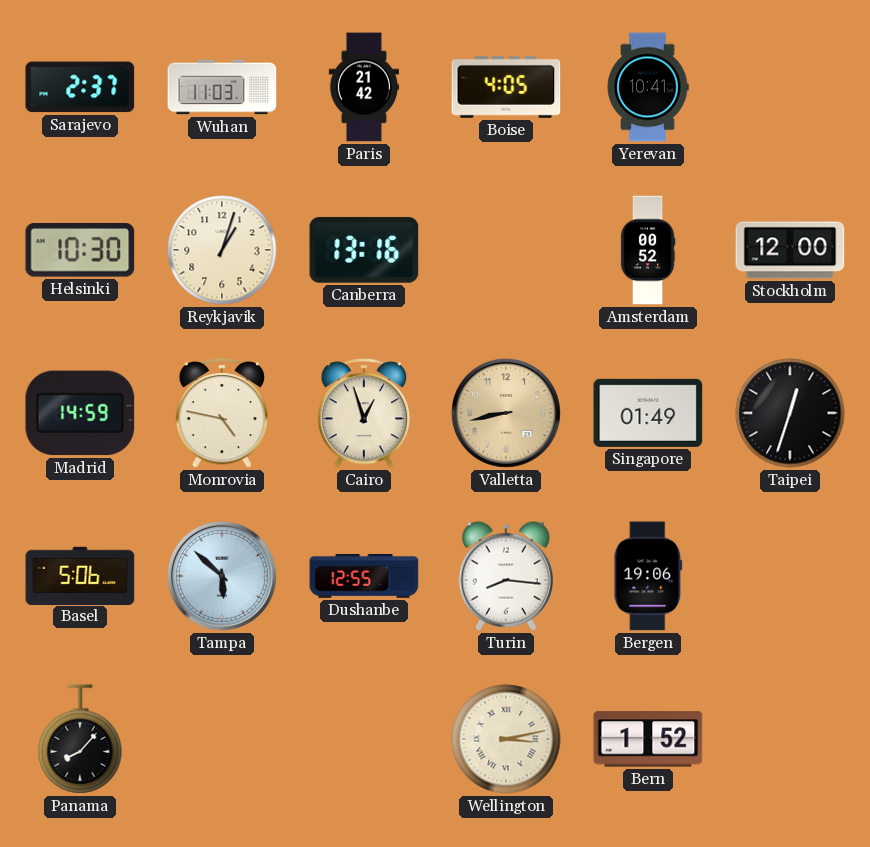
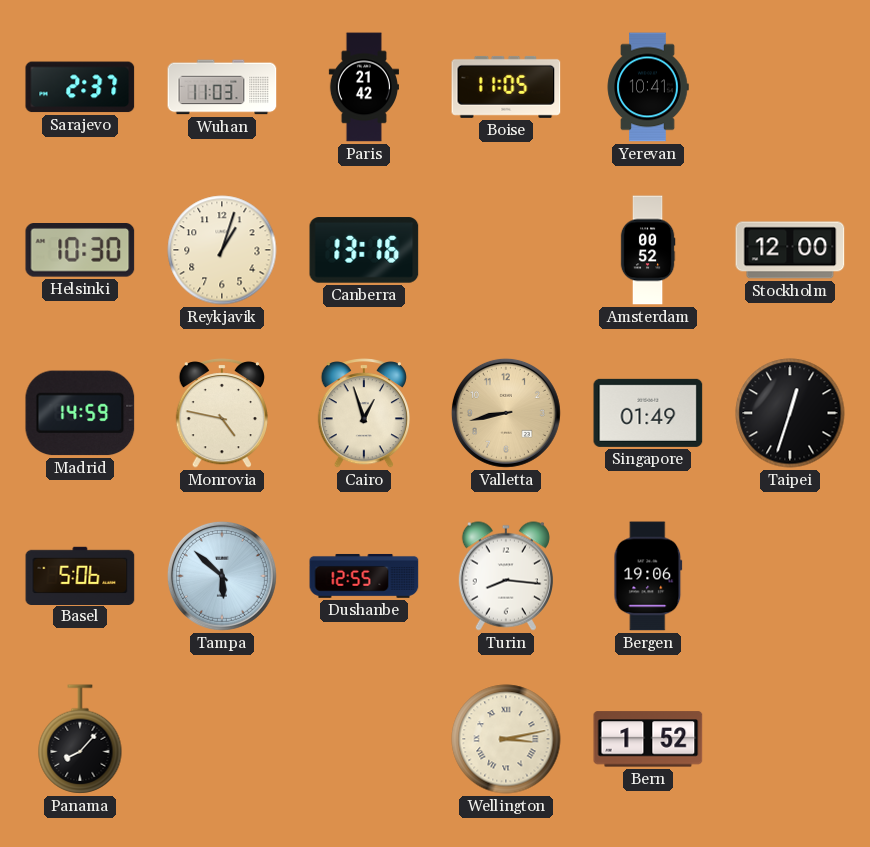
Boise: 4:05 -> 11:05 (506, 87)
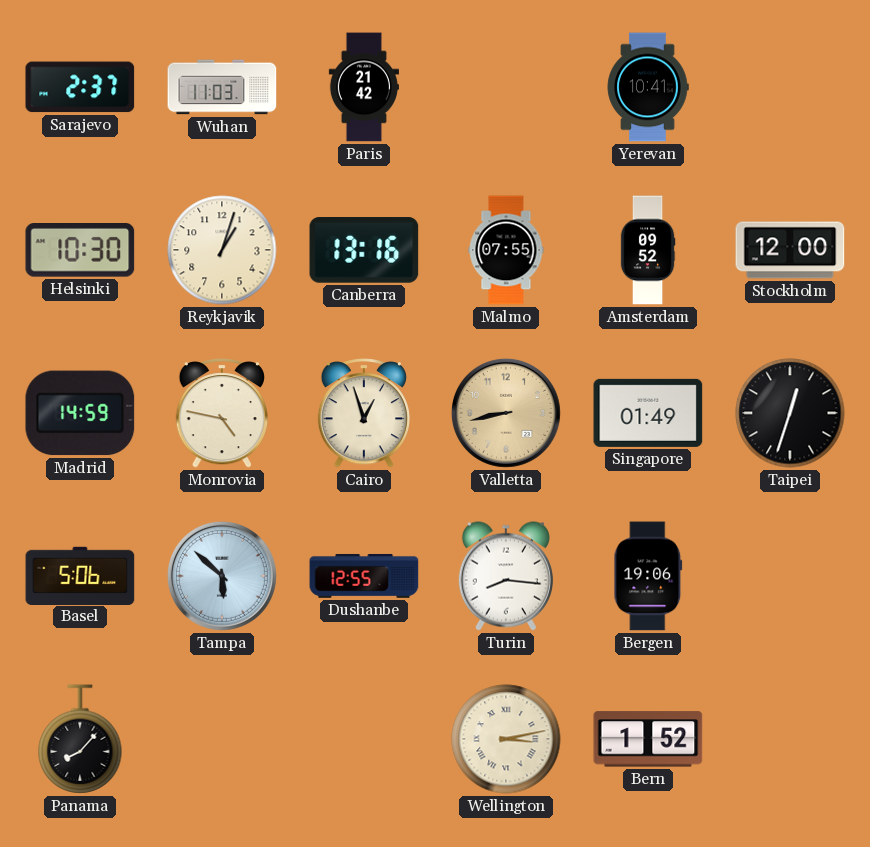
Boise: 11:05 -> none (506, 87)
Malmo: none -> 07:55 (506, 250)
Amsterdam: 00:52 -> 09:52 (648, 250)
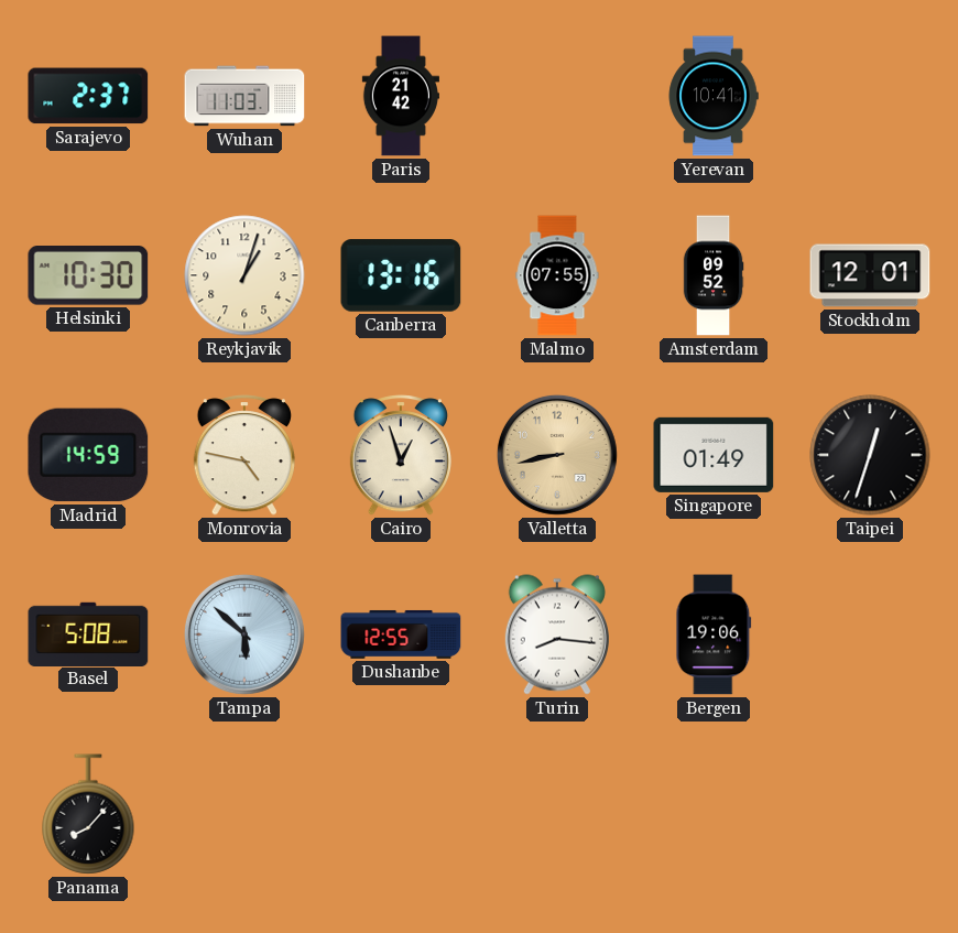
Stockholm: 12:00 -> 12:01 (870, 275)
Basel: 5:06 -> 5:08 (88, 633)
Wellington: 3:13 -> none (506, 739)
Bern: 1:52 -> none (648, 739)
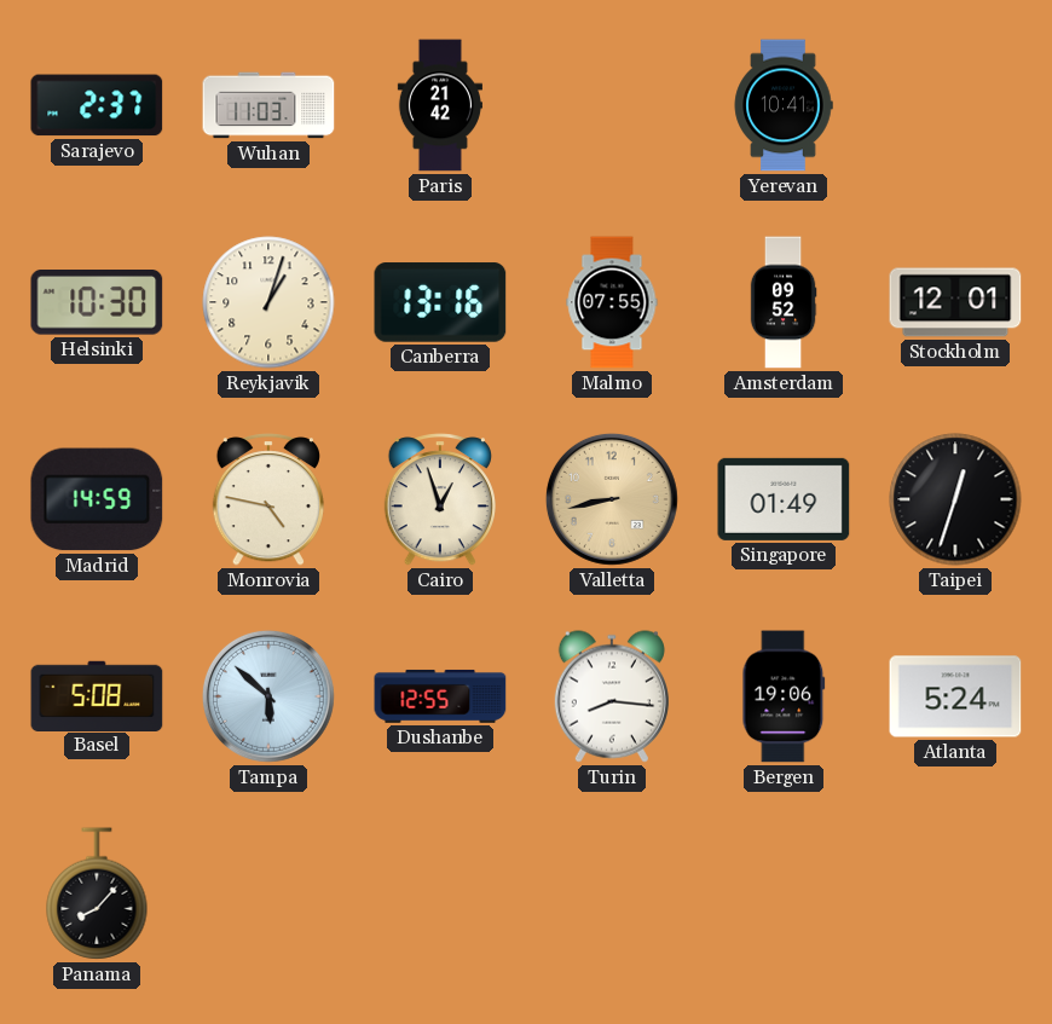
Atlanta: none -> 5:24 (955, 696)
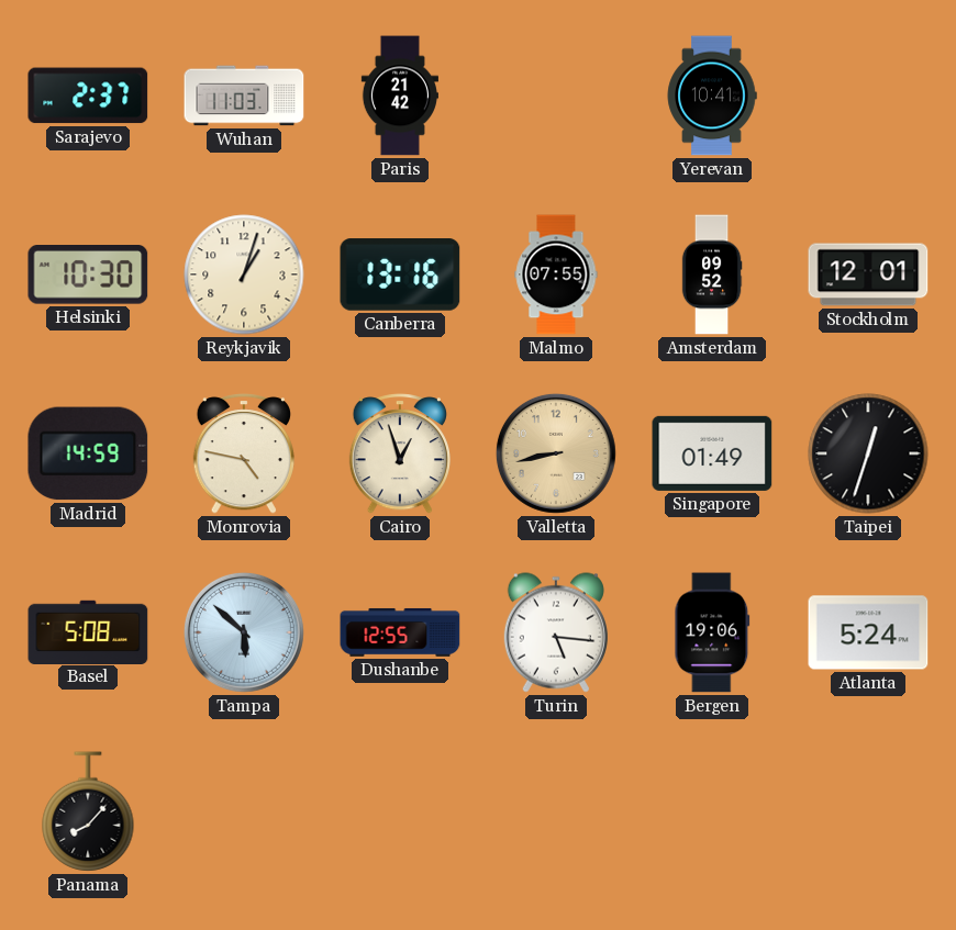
Turin: 8:16 -> 5:16 (556, 632)
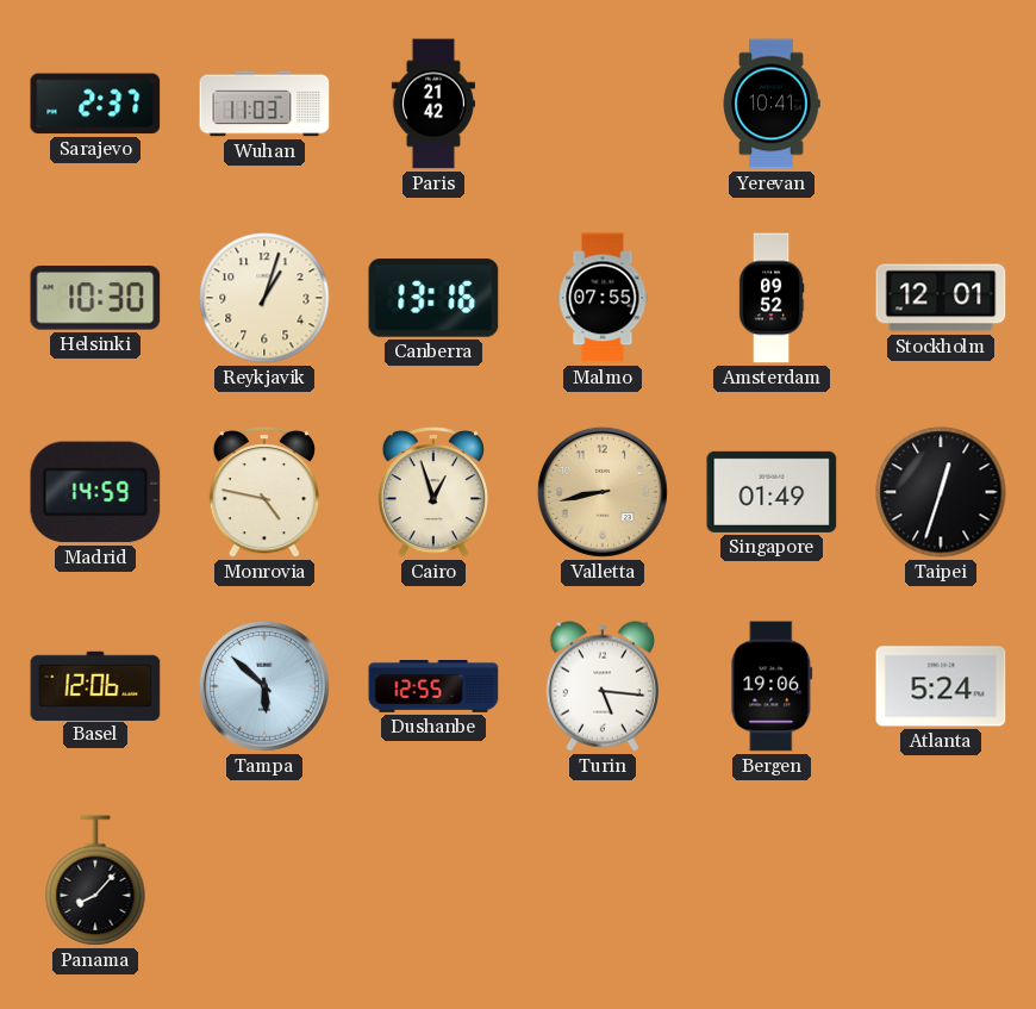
Basel: 5:08 -> 12:06 (95, 685)
